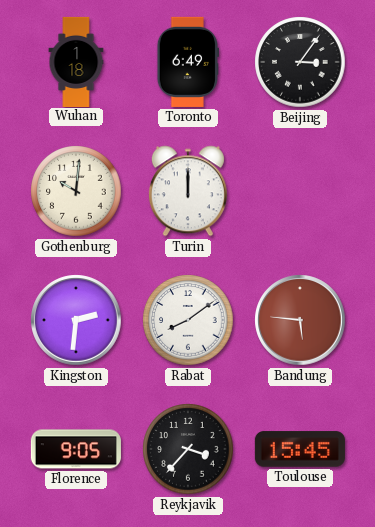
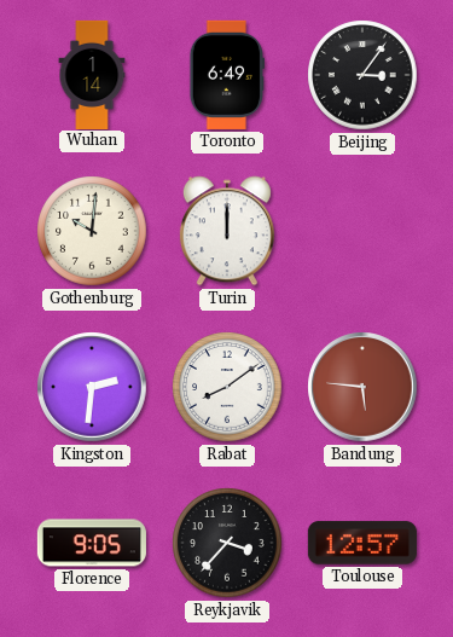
Wuhan: 1:18 -> 1:14 (92, 74)
Toulouse: 15:45 -> 12:57 (362, 543)
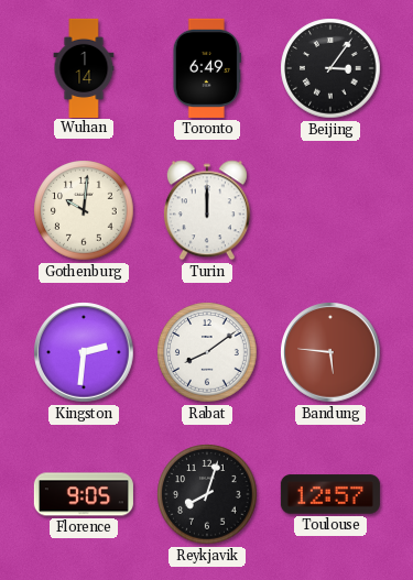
Reykjavik: 3:37 -> 8:03 (207, 494)
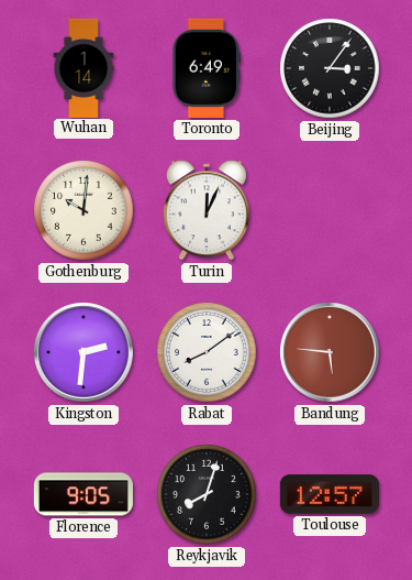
Turin: 12:00 -> 12:04 (207, 210)
